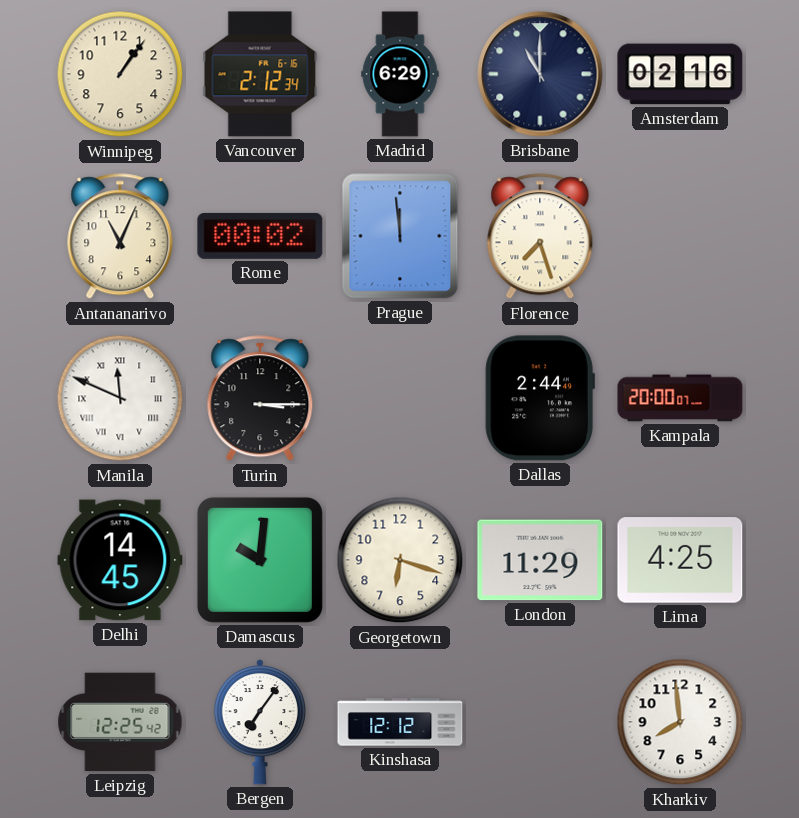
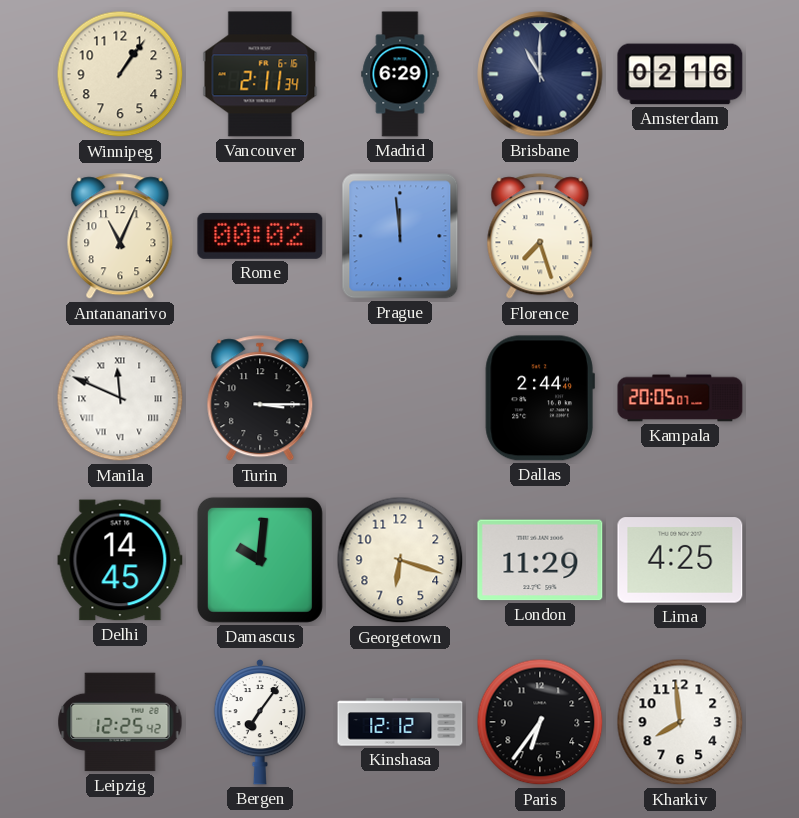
Vancouver: 2:12 -> 2:11 (260, 74)
Kampala: 20:00 -> 20:05 (680, 398)
Paris: none -> 6:36 (540, 722)
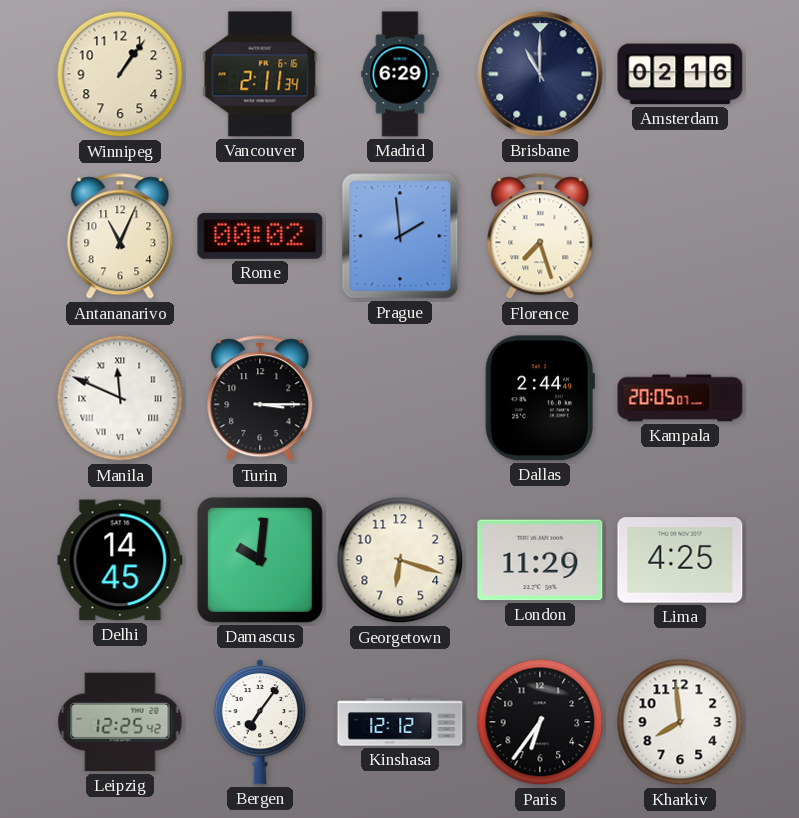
Prague: 11:59 -> 1:59 (400, 236)
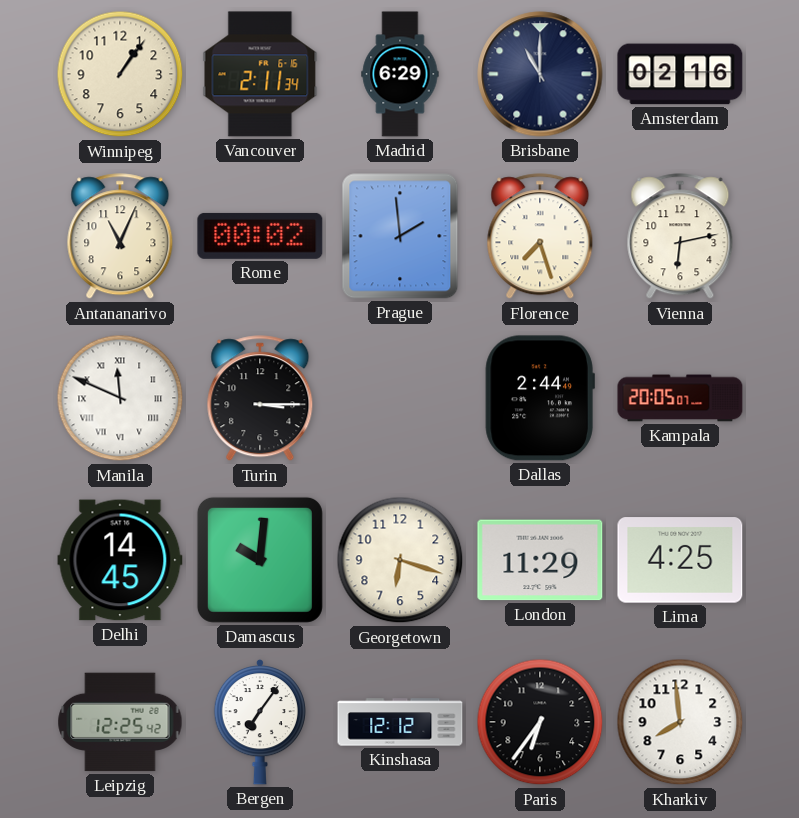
Vienna: none -> 6:13 (680, 237)
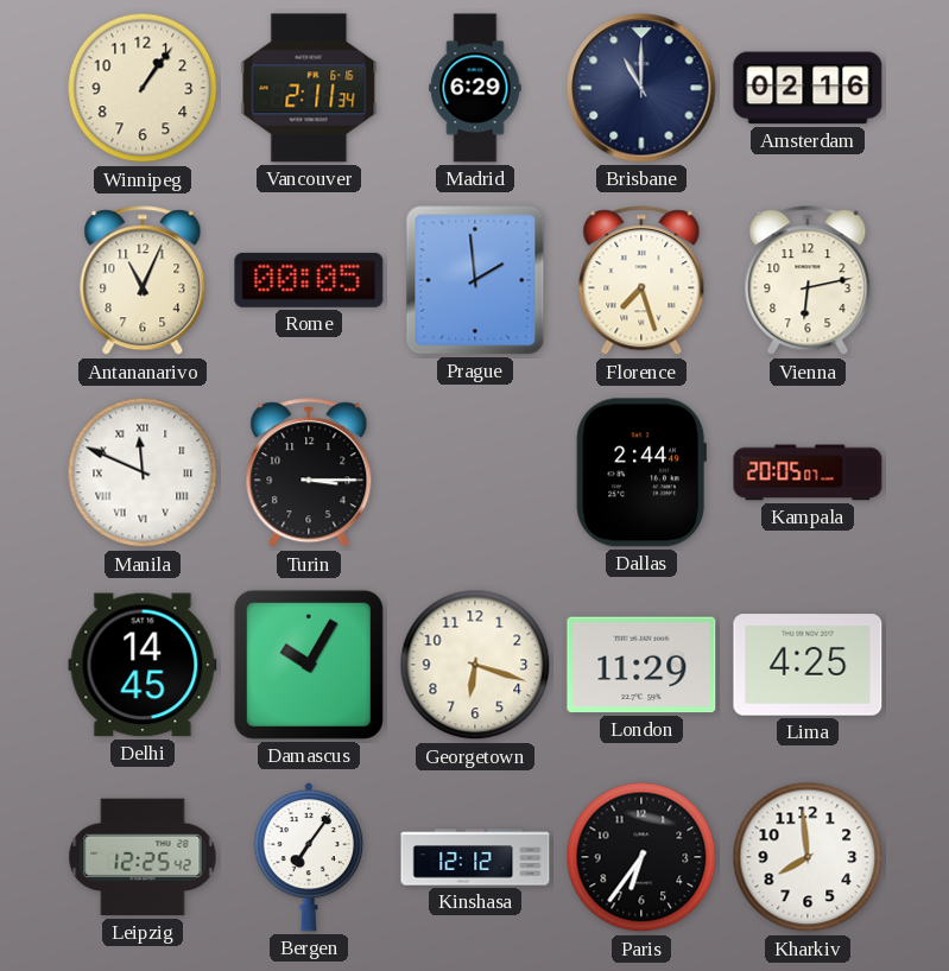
Rome: 00:02 -> 00:05 (309, 280)
Damascus: 10:01 -> 10:05 (309, 665)
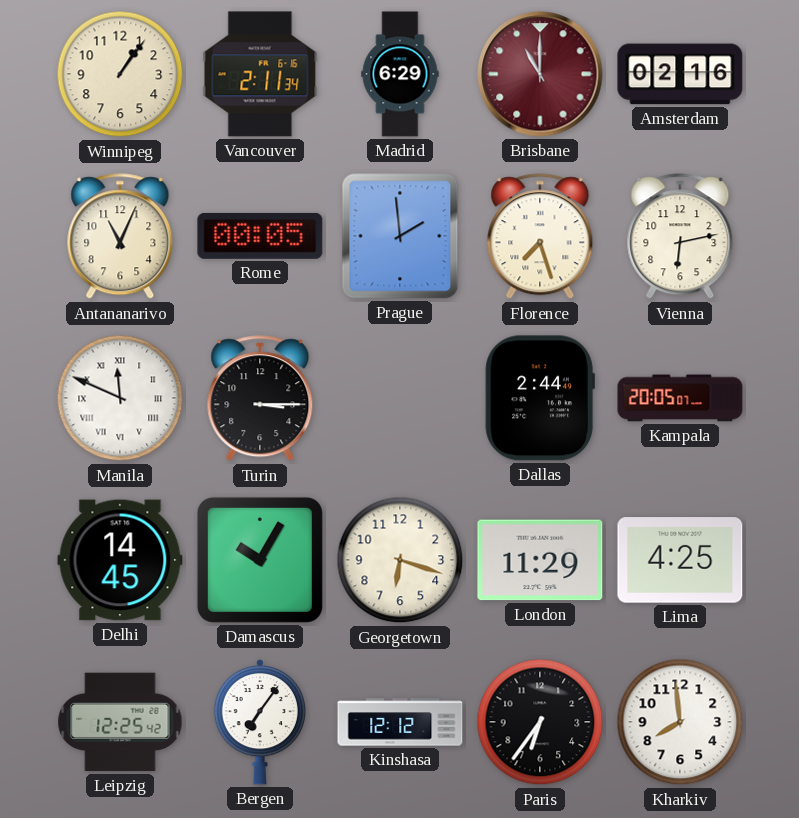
Brisbane dial: navy -> burgundy (540, 74)
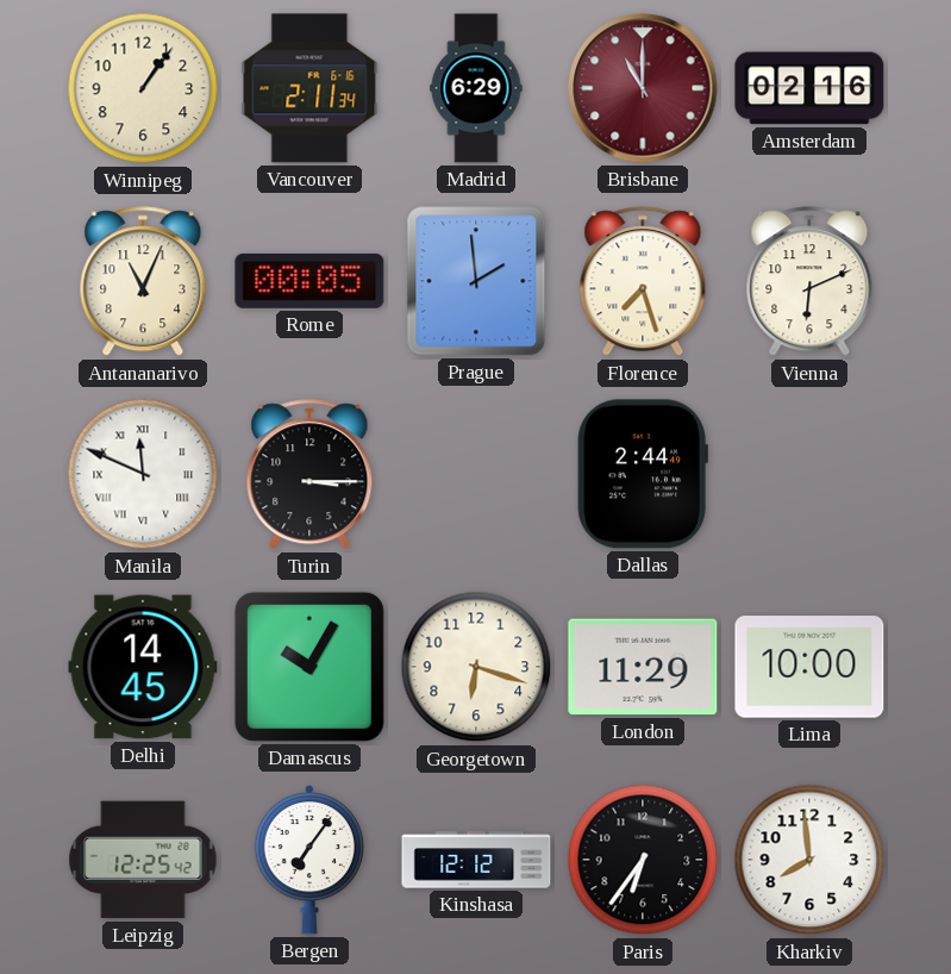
Vienna: 6:13 -> 6:11 (809, 282)
Kampala: 20:05 -> none (680, 398)
Lima: 4:25 -> 10:00 (809, 667)
